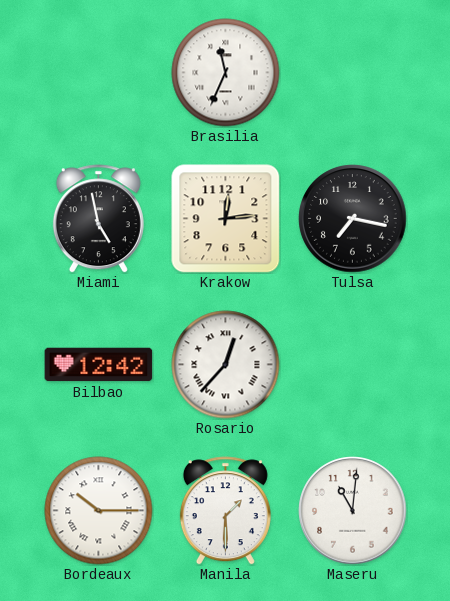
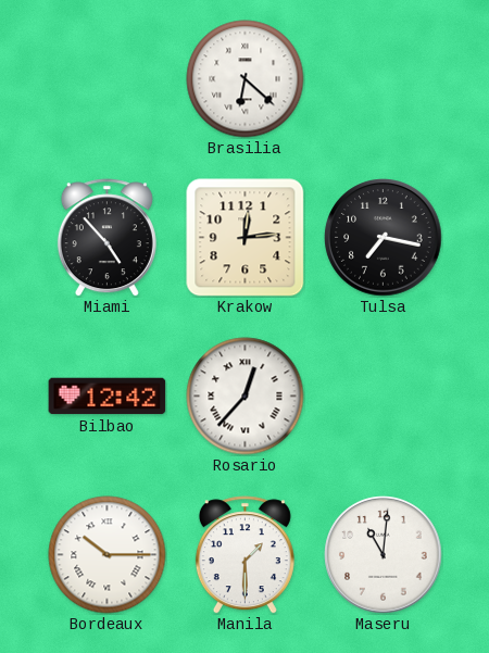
Brasilia: 11:34 -> 6:22 (246, 79)
Miami: 4:58 -> 4:53 (106, 238)
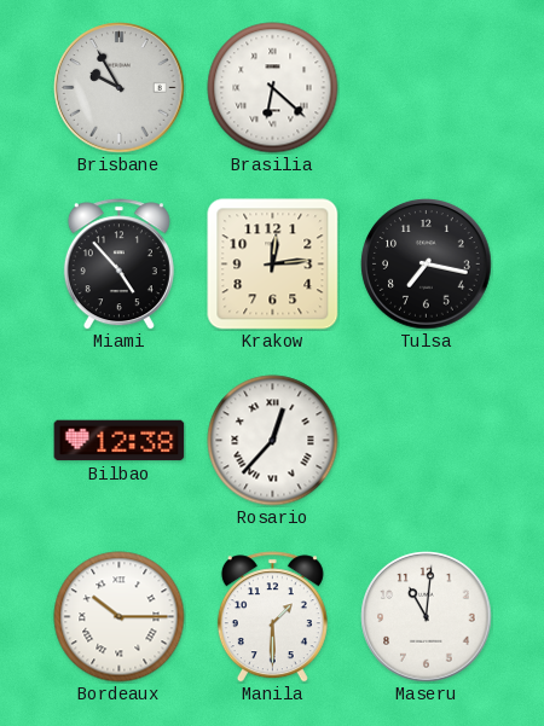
Brisbane: none -> 9:55 (120, 88)
Bilbao: 12:42 -> 12:38 (120, 441)
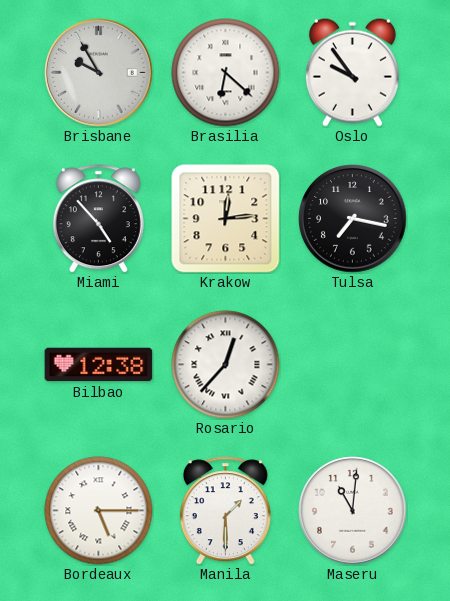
Oslo: none -> 9:54 (352, 72)
Bordeaux: 10:15 -> 5:15 (99, 511)
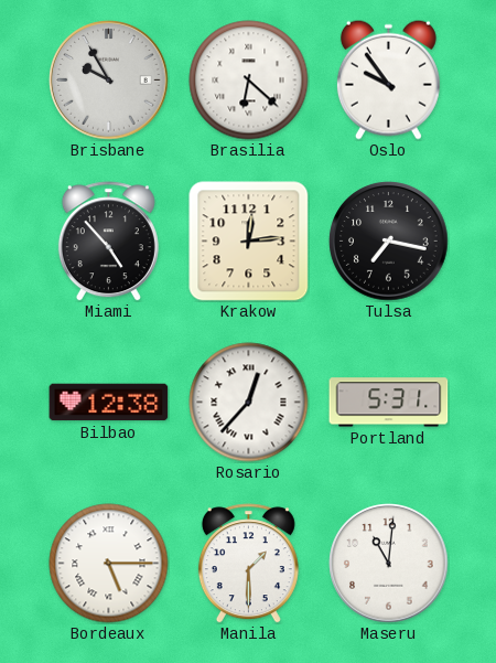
Portland: none -> 5:31 (389, 403)
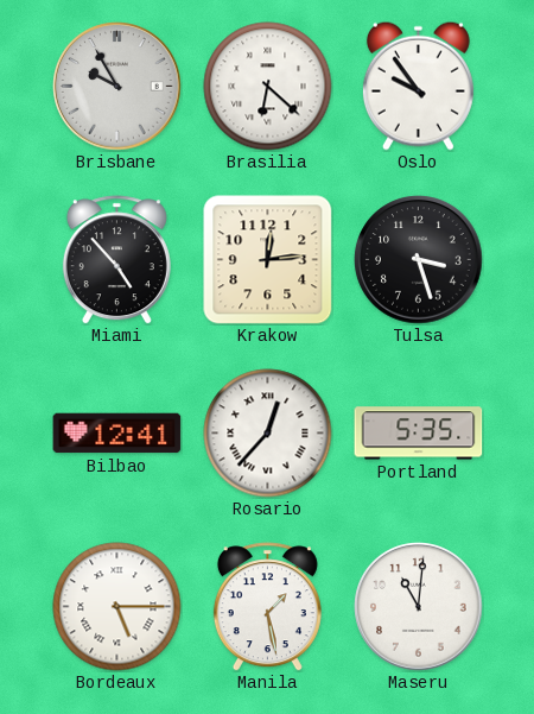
Tulsa: 7:17 -> 3:27 (419, 260)
Bilbao: 12:38 -> 12:41 (117, 434)
Portland: 5:31 -> 5:35 (419, 434)
Manila: 1:30 -> 1:28 (267, 607)
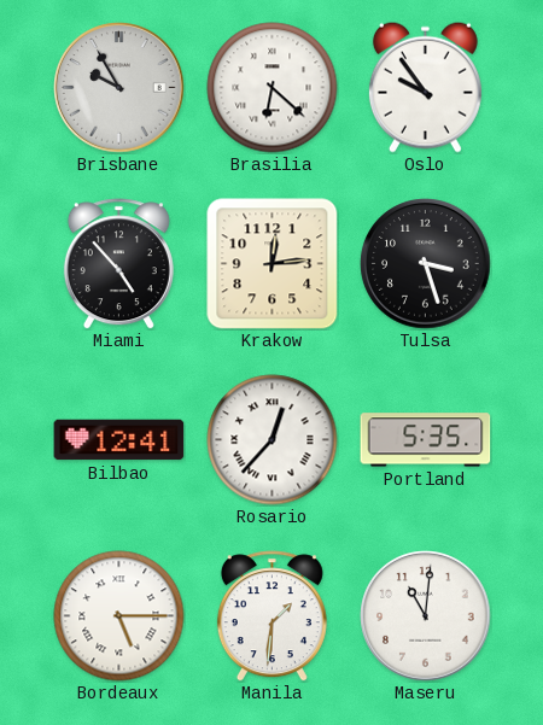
Manila: 1:28 -> 1:31 (271, 616)
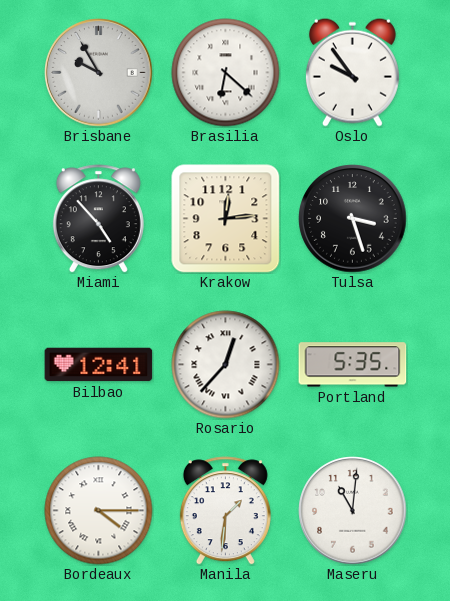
Bordeaux: 5:15 -> 4:15 (99, 511)
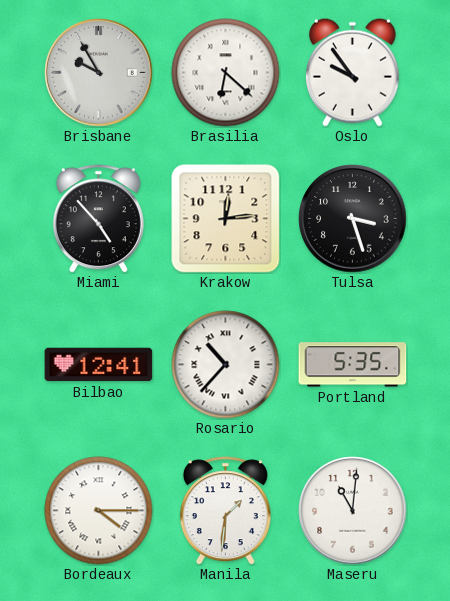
Rosario: 12:37 -> 10:37 (226, 365)
